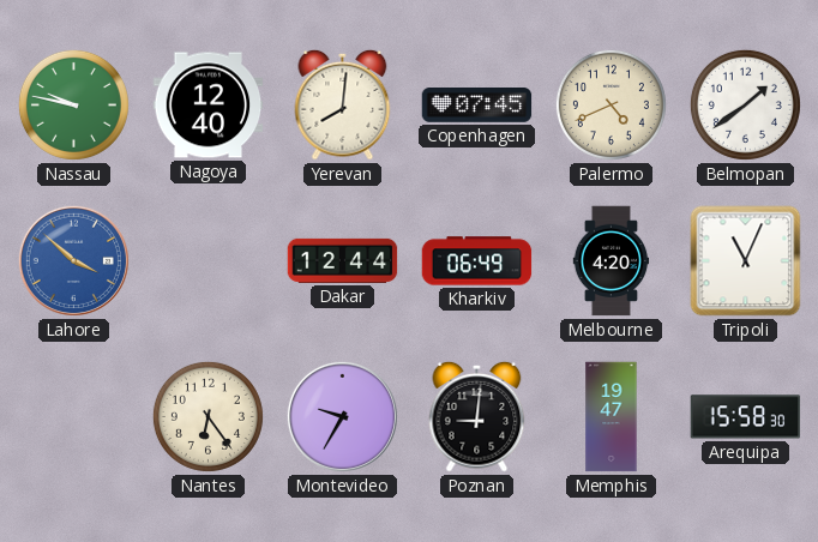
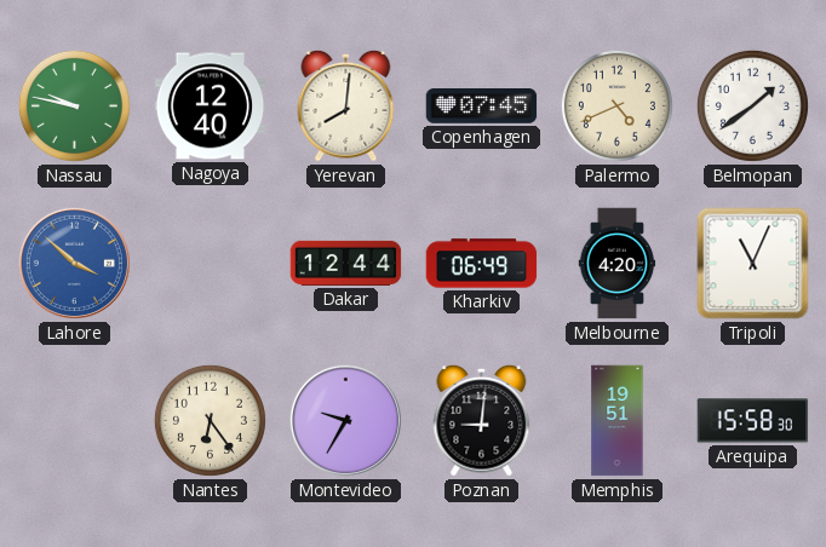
Memphis: 19:47 -> 19:51 (618, 421)
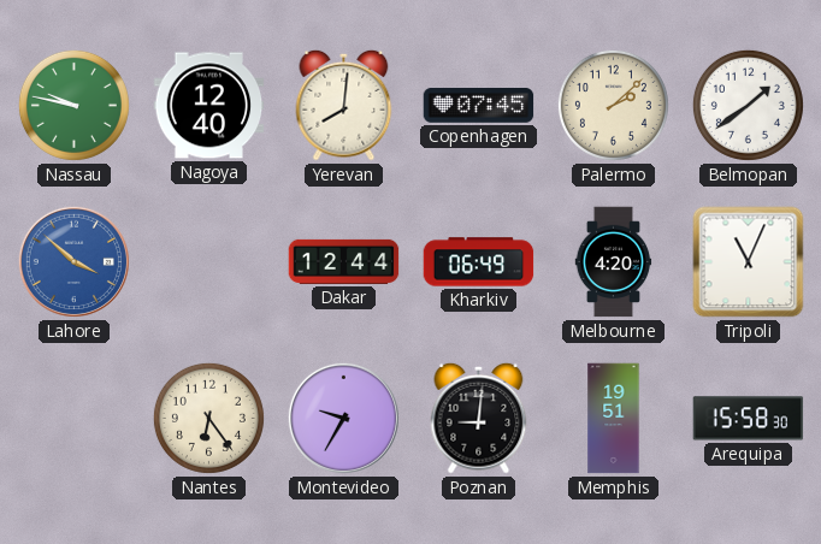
Palermo: 4:41 -> 2:08 (613, 105)
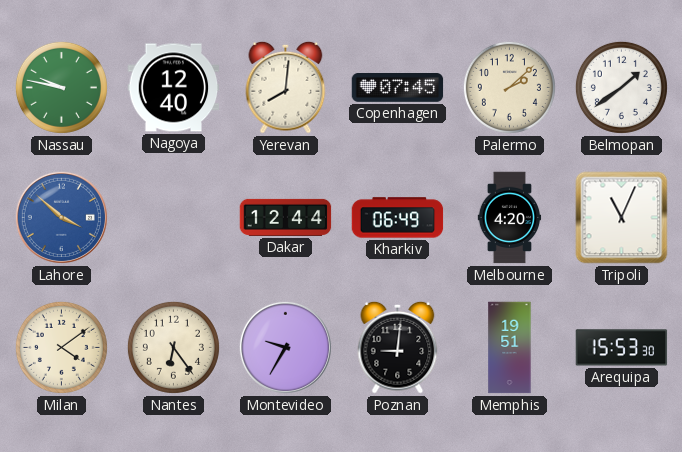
Milan: none -> 4:09 (61, 347)
Arequipa: 15:58 -> 15:53 (622, 348)
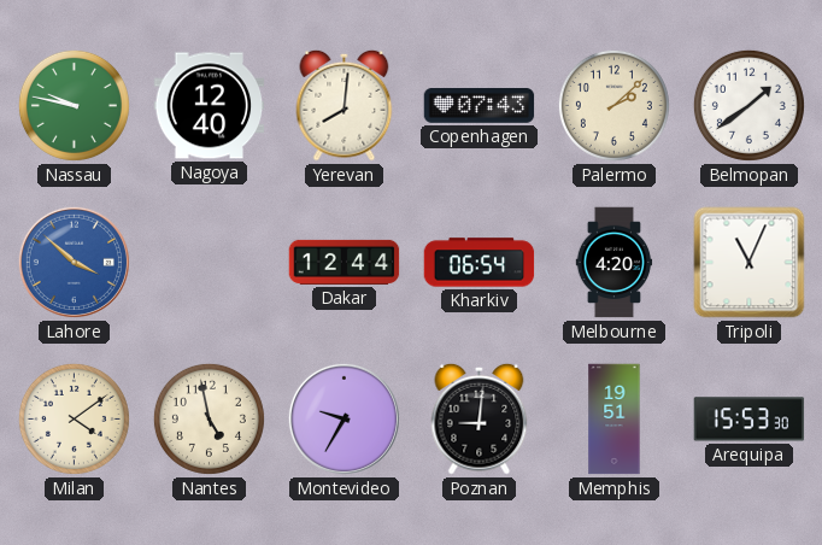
Copenhagen: 07:45 -> 07:43 (480, 106)
Kharkiv: 06:49 -> 06:54 (480, 263)
Nantes: 6:24 -> 4:58 (209, 418)
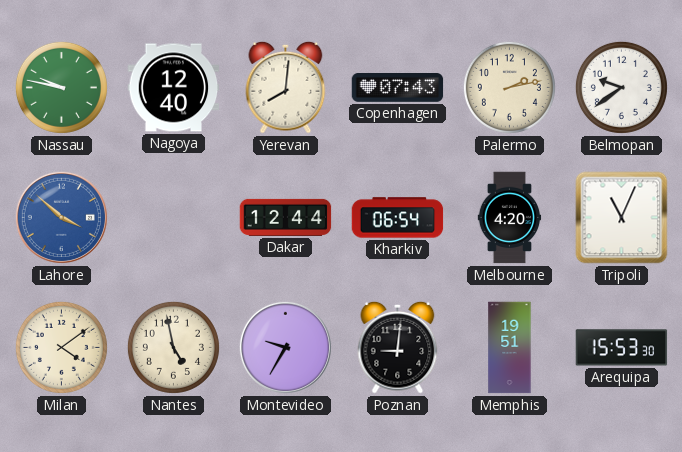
Palermo: 2:08 -> 2:13 (509, 87)
Belmopan: 1:39 -> 9:39 (621, 87)
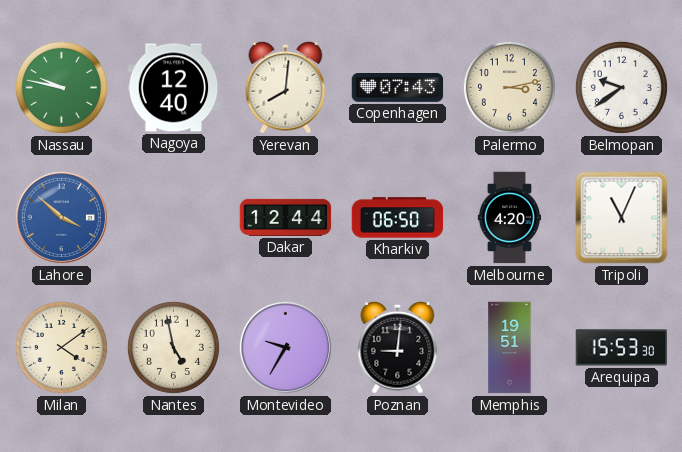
Palermo: 2:13 -> 3:13 (509, 87)
Kharkiv: 06:54 -> 06:50 (398, 218)
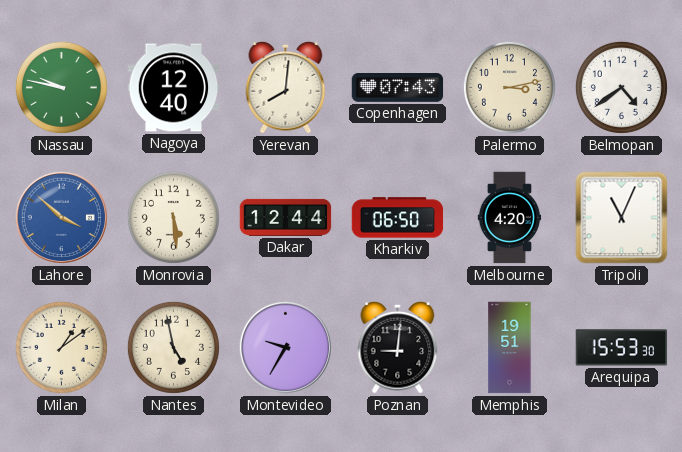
Belmopan: 9:39 -> 4:39 (621, 87)
Monrovia: none -> 5:29 (173, 217)
Milan: 4:09 -> 1:09 (61, 347)
